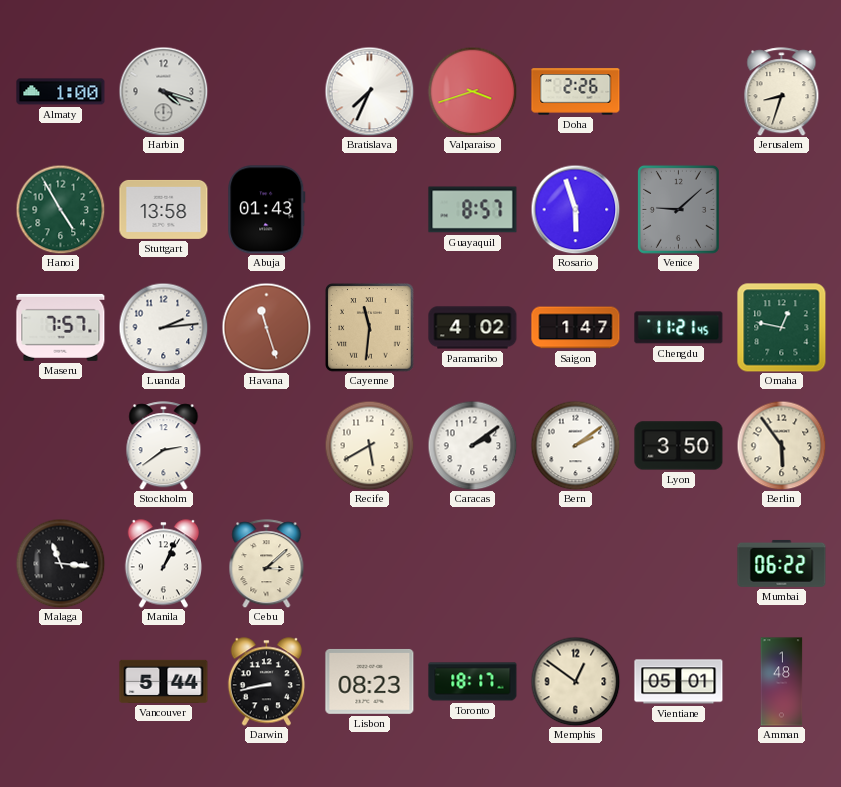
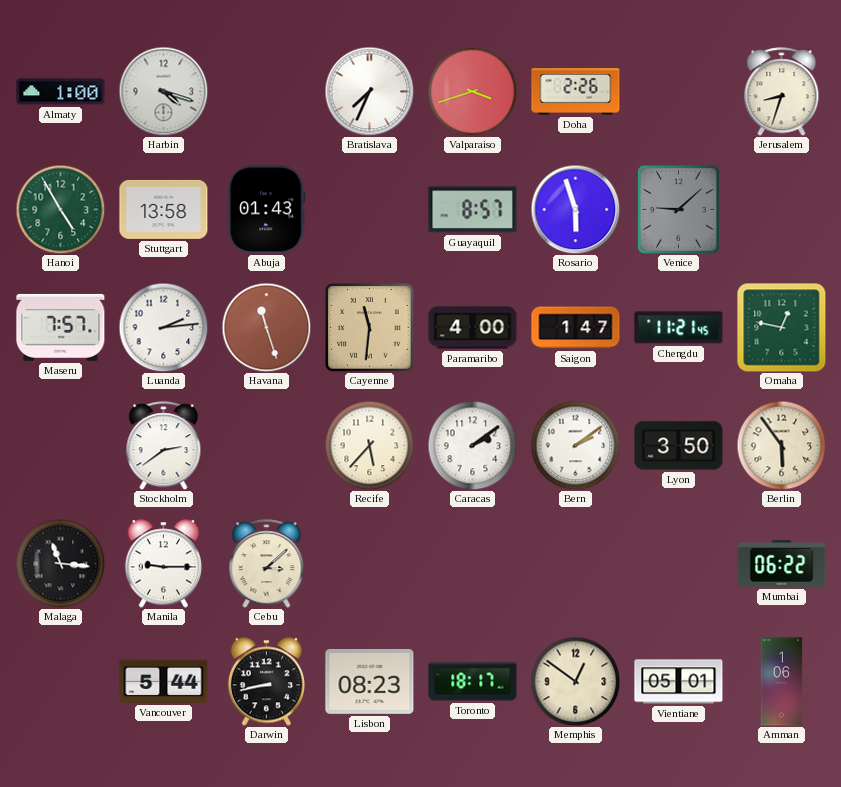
Paramaribo: 4:02 -> 4:00 (473, 328)
Recife: 5:40 -> 5:37 (369, 445)
Manila: 1:04 -> 9:15 (163, 564)
Amman: 1:48 -> 1:06 (782, 682)
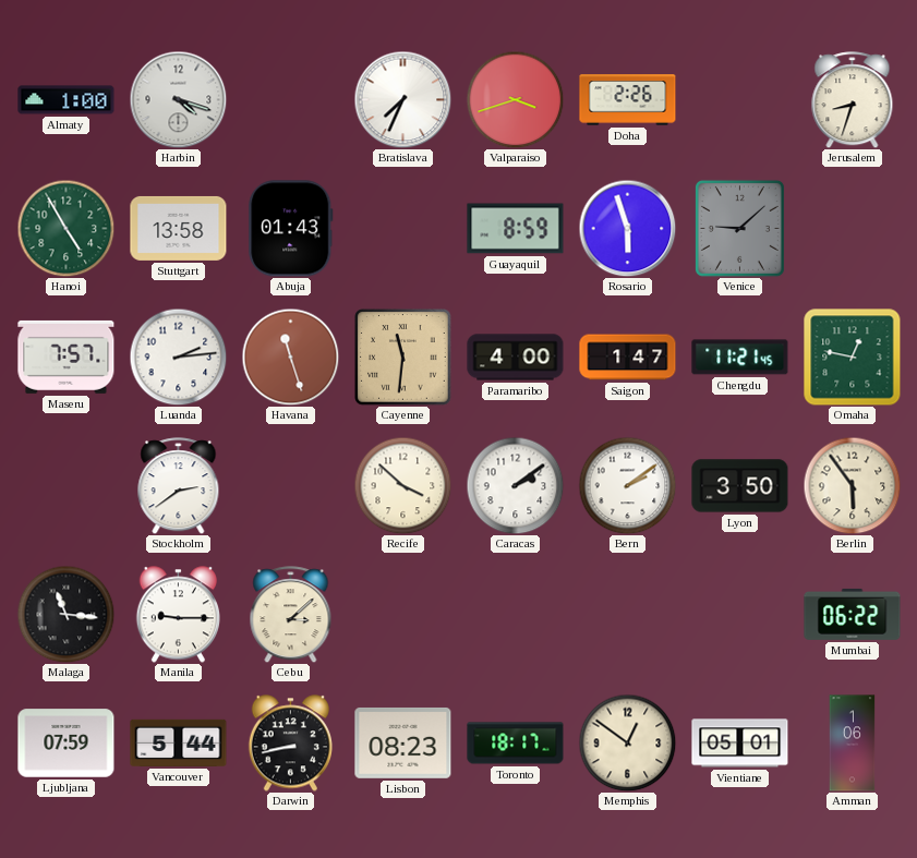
Guayaquil: 8:57 -> 8:59 (516, 229)
Recife: 5:37 -> 3:52 (402, 485)
Ljubljana: none -> 07:59 (67, 744)
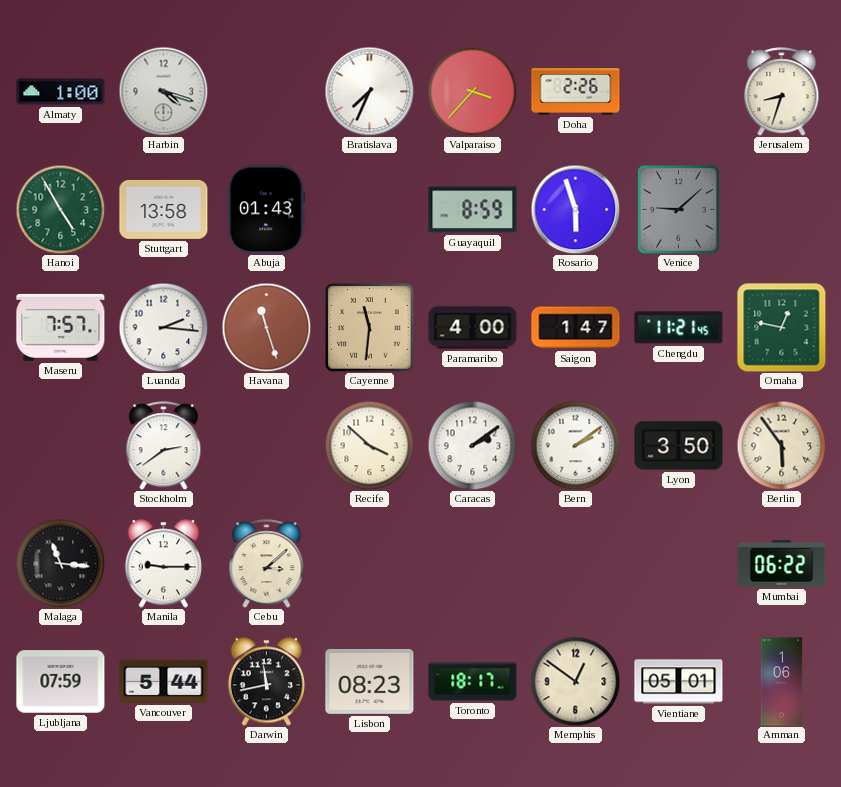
Valparaiso: 3:42 -> 3:37 (472, 91)
Luanda: 2:14 -> 2:16 (163, 327)
Darwin: 8:43 -> 11:43 (266, 682)
